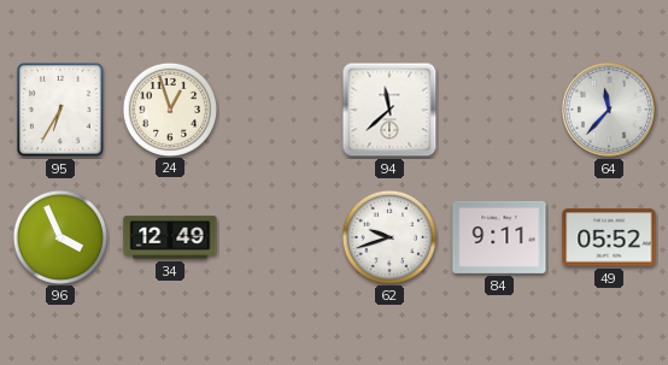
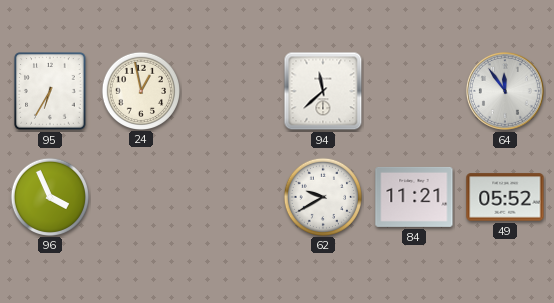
24: 12:57 -> 12:58 (140, 90)
64: 11:37 -> 11:54 (505, 91)
34: 12:49 -> none (170, 237)
62: 9:42 -> 9:40 (322, 196)
84: 9:11 -> 11:21 (414, 197)
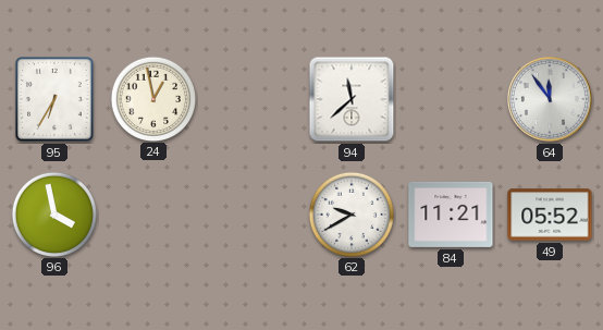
96: 3:56 -> 3:58 (53, 213)
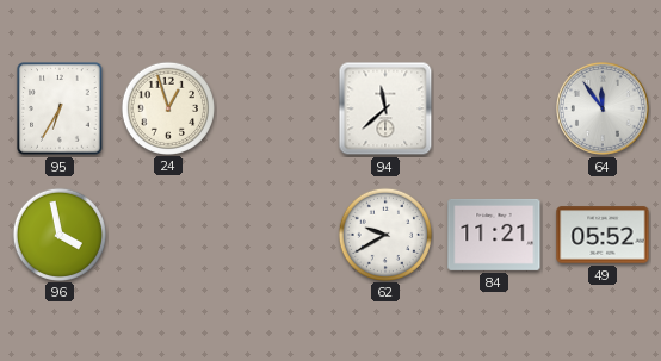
24: 12:58 -> 12:57 (167, 107)
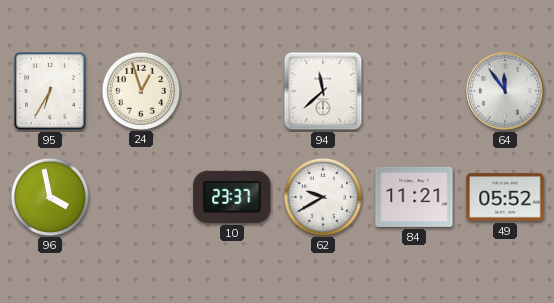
10: none -> 23:37 (232, 197)
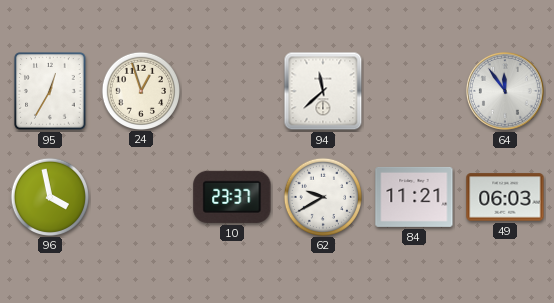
95: 6:35 -> 12:35 (50, 91)
49: 05:52 -> 06:03 (505, 197)
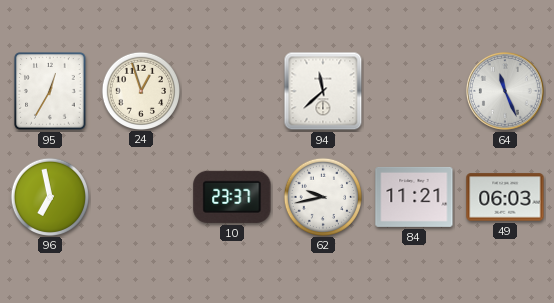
64: 11:54 -> 11:26 (505, 91)
96: 3:58 -> 6:58 (49, 196)
62: 9:40 -> 9:43 (322, 196)
